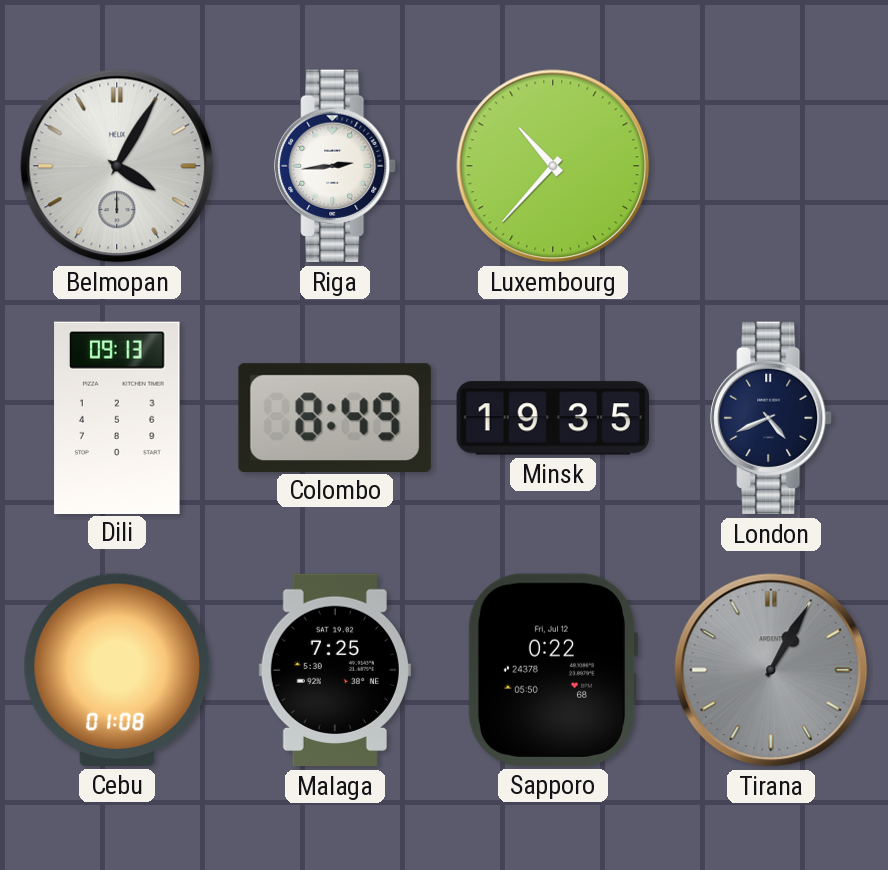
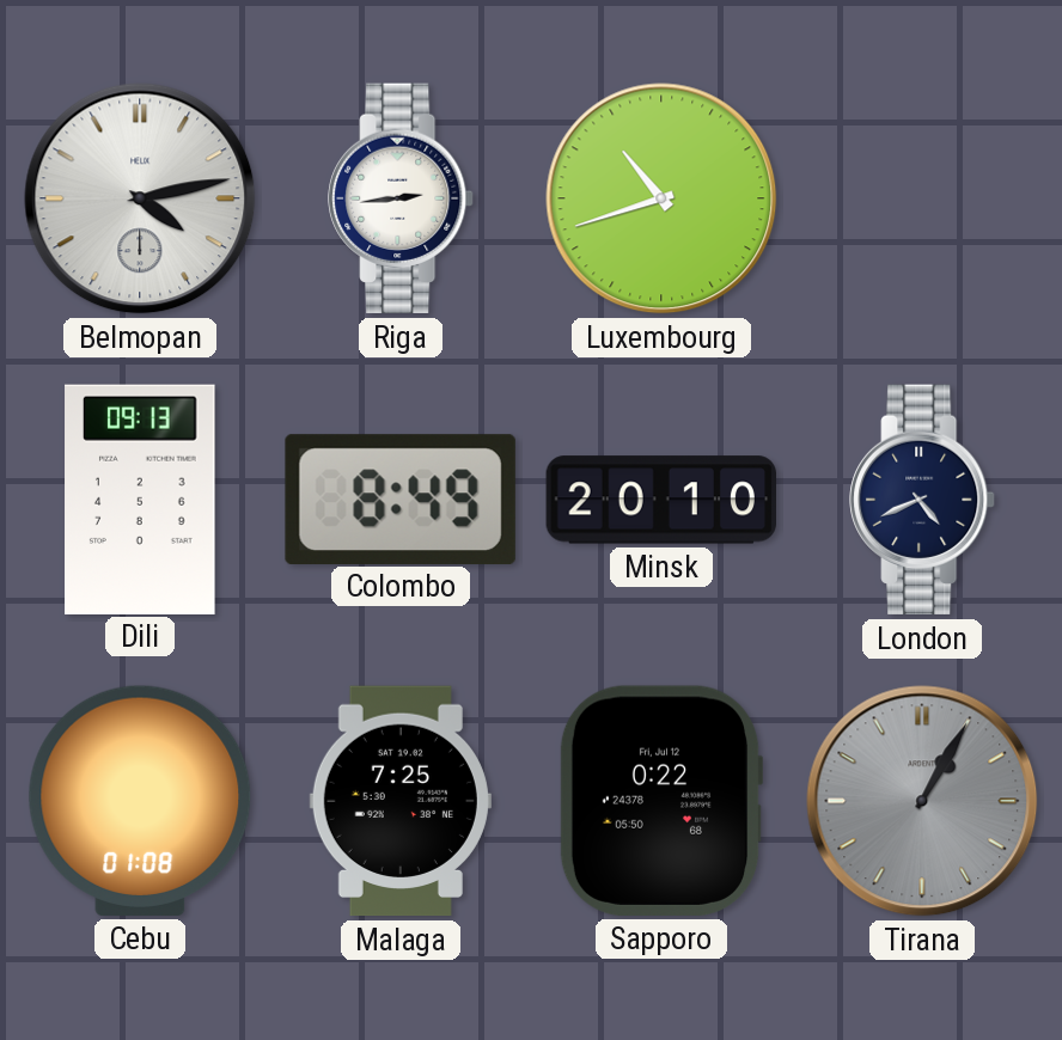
Belmopan: 4:05 -> 4:13 (140, 198)
Luxembourg: 10:37 -> 10:42 (661, 198)
Minsk: 19:35 -> 20:10 (661, 500)
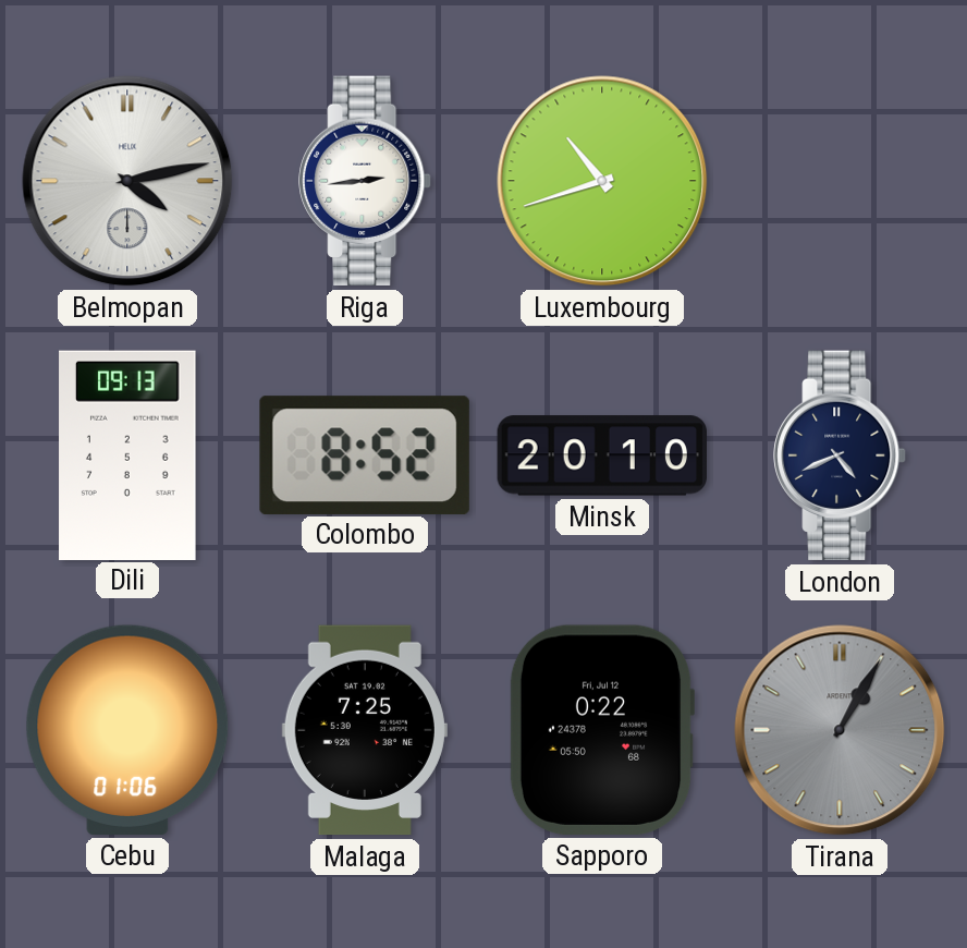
Colombo: 8:49 -> 8:52 (365, 454)
Cebu: 01:08 -> 01:06 (127, 730)
